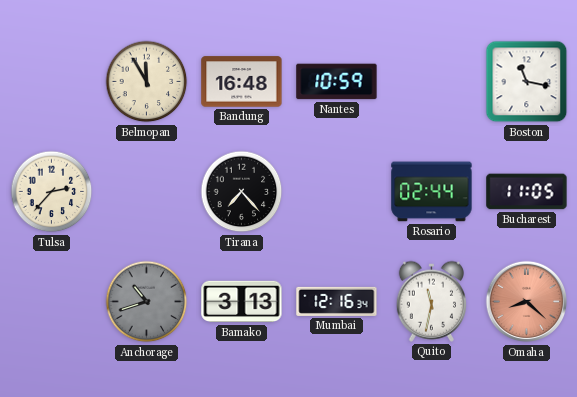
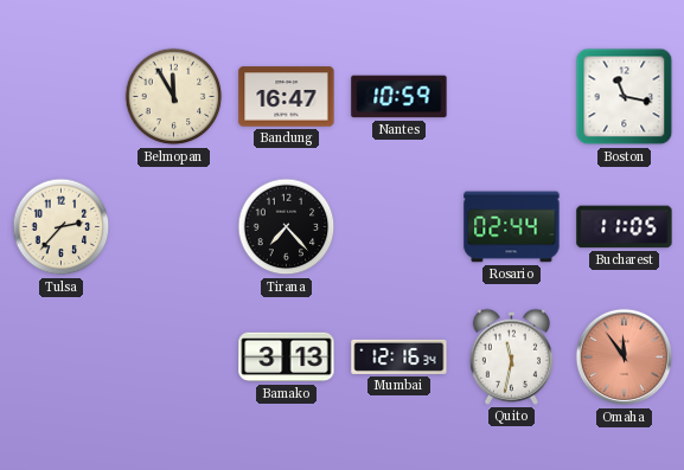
Bandung: 16:48 -> 16:47 (287, 97)
Anchorage: 10:42 -> none (147, 302)
Omaha: 8:22 -> 11:54 (625, 358)
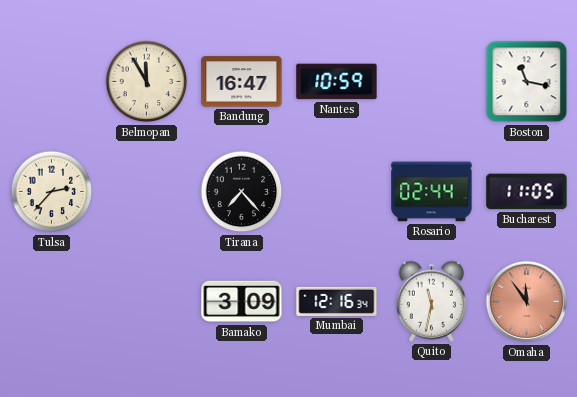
Bamako: 3:13 -> 3:09 (242, 302)
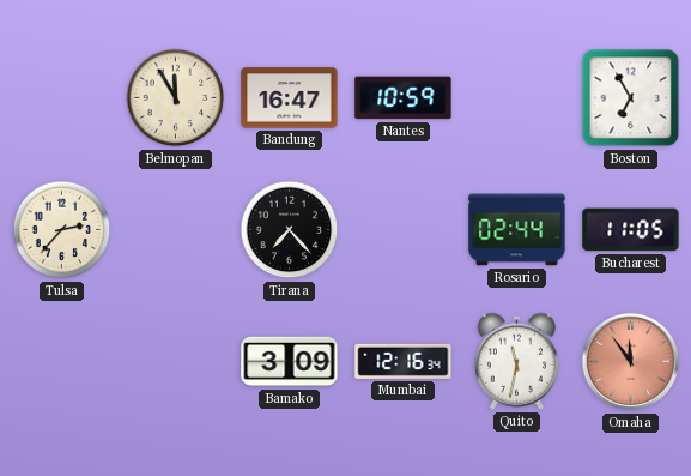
Boston: 11:17 -> 6:55 (631, 98)
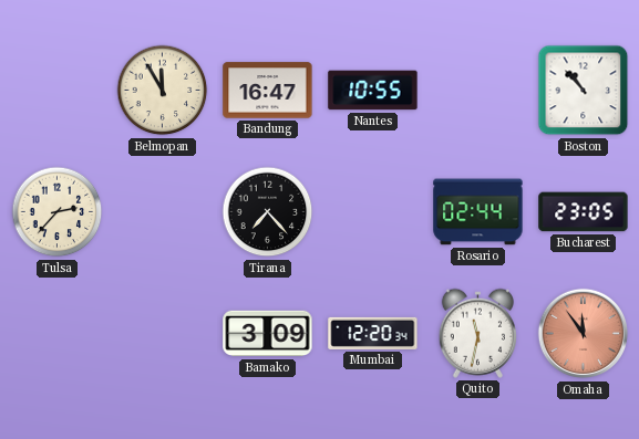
Nantes: 10:59 -> 10:55 (373, 91)
Boston: 6:55 -> 10:53 (584, 91)
Bucharest: 11:05 -> 23:05 (584, 212)
Mumbai: 12:16 -> 12:20 (373, 333)
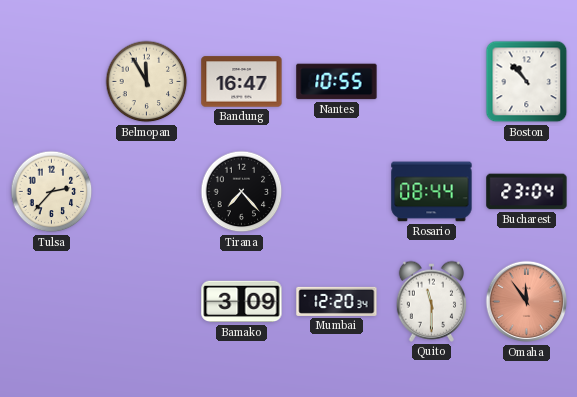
Rosario: 02:44 -> 08:44 (432, 192)
Bucharest: 23:05 -> 23:04 (527, 192)
Quito: 11:32 -> 11:30 (431, 301)
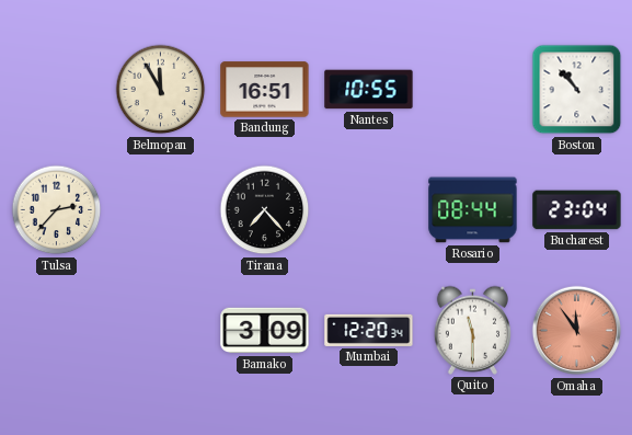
Bandung: 16:47 -> 16:51 (265, 90)
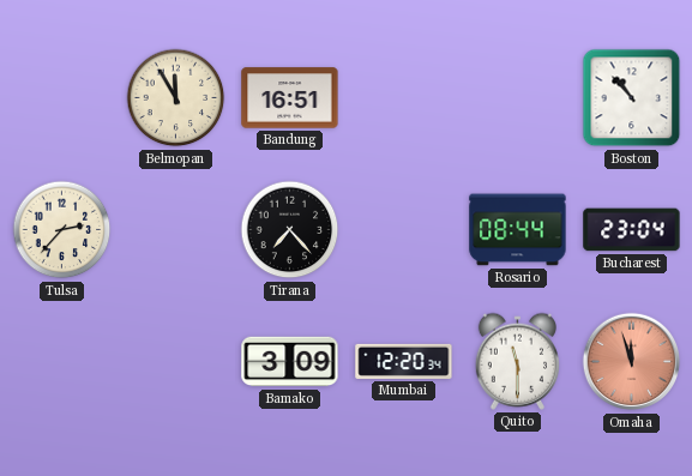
Nantes: 10:55 -> none (369, 90)
Omaha: 11:54 -> 11:57 (632, 362)
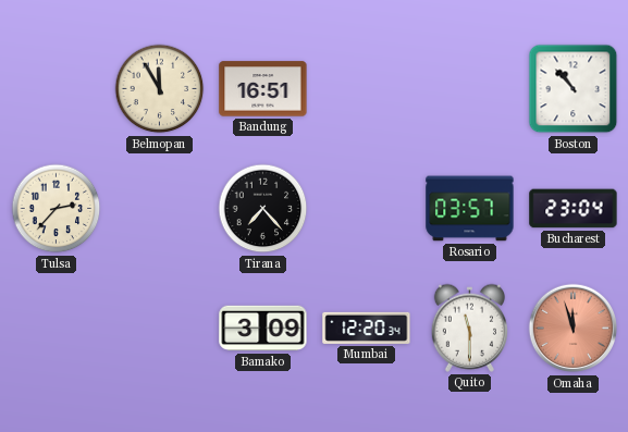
Rosario: 08:44 -> 03:57 (470, 209)
